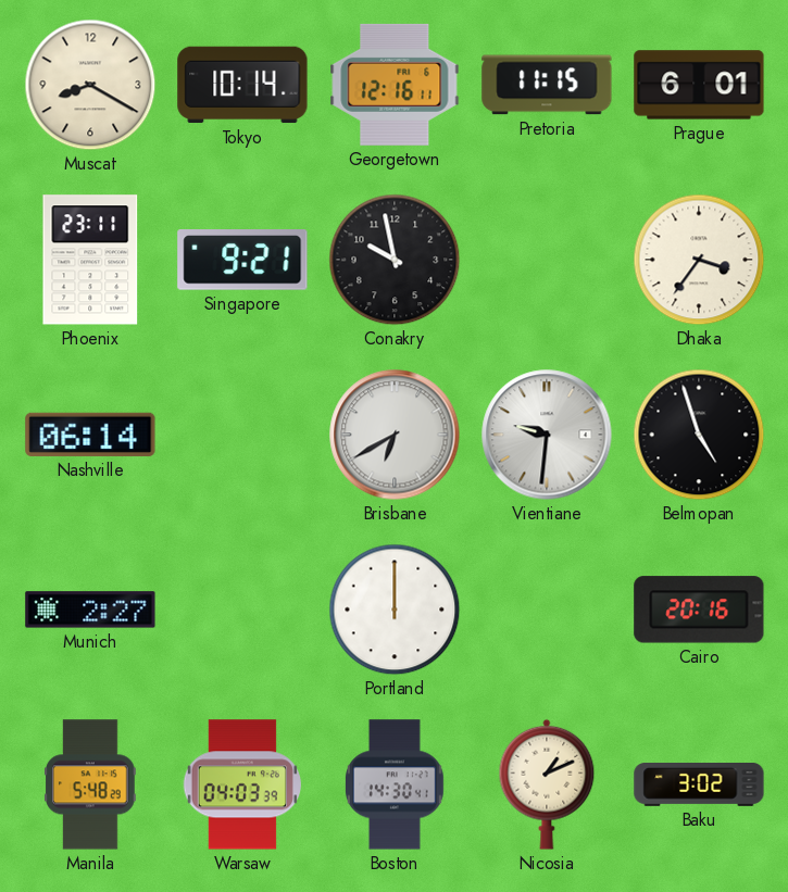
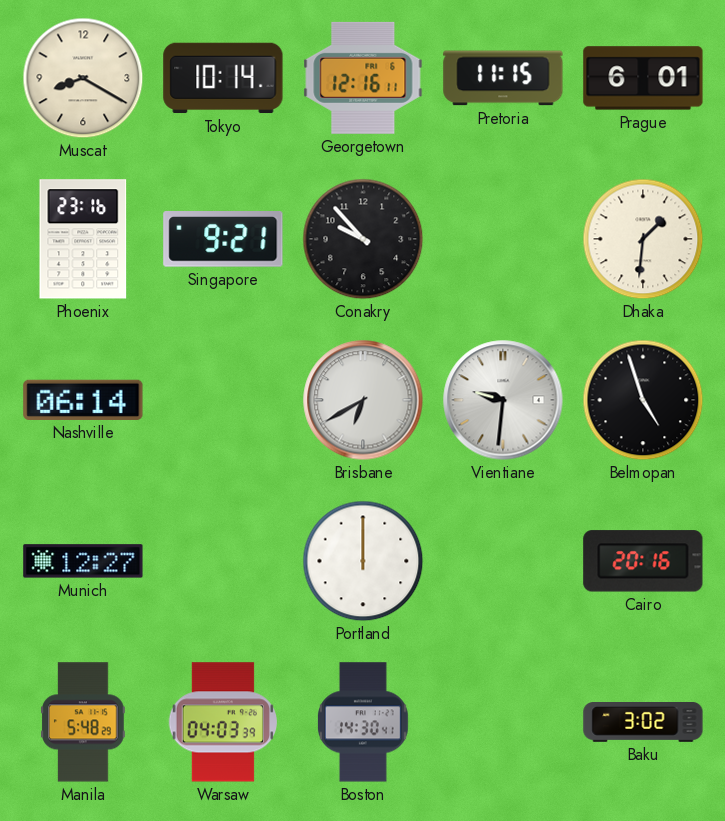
Phoenix: 23:11 -> 23:16 (83, 239)
Conakry: 9:58 -> 9:53 (363, 239)
Dhaka: 3:36 -> 1:31 (643, 239)
Munich: 2:27 -> 12:27 (83, 561)
Nicosia: 1:11 -> none (547, 784)
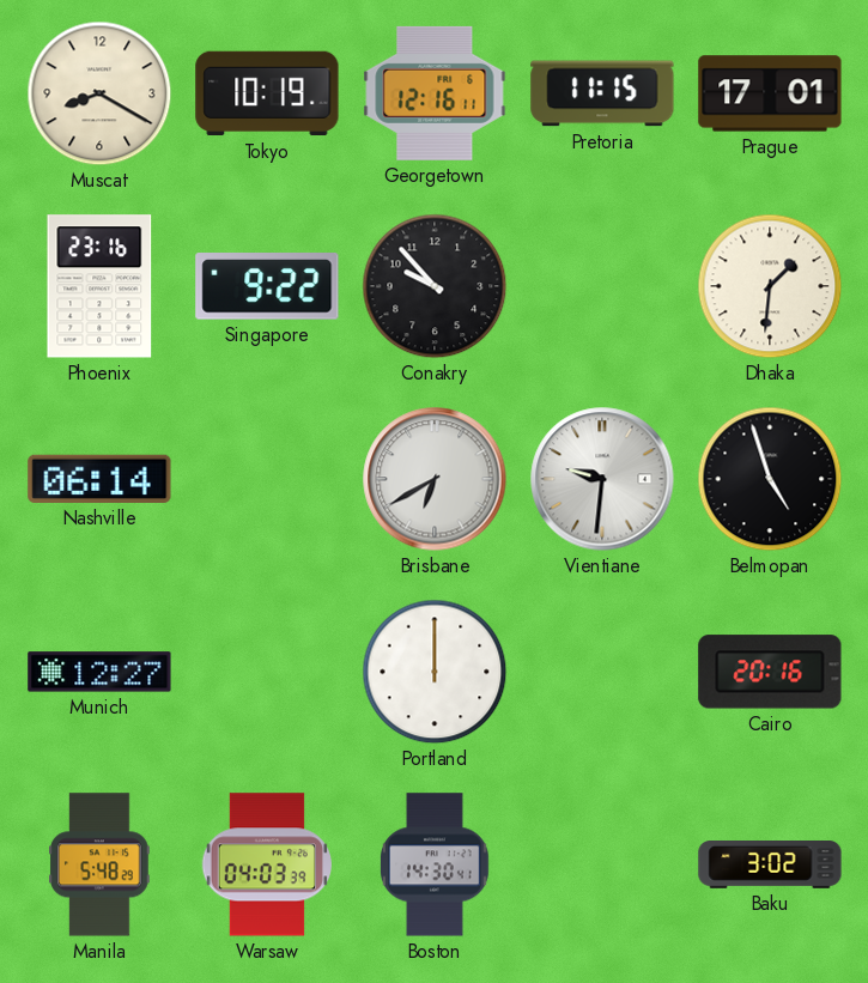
Tokyo: 10:14 -> 10:19 (267, 93)
Prague: 6:01 -> 17:01 (770, 93)
Singapore: 9:21 -> 9:22 (267, 286)
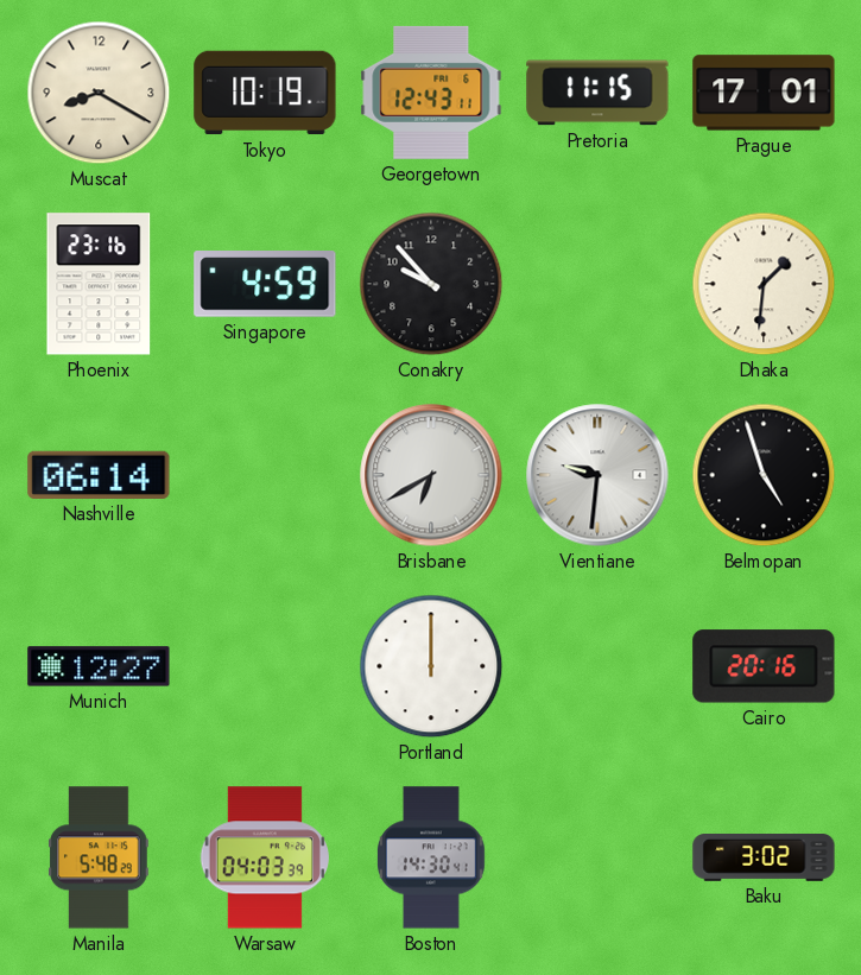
Georgetown: 12:16 -> 12:43 (431, 93)
Singapore: 9:22 -> 4:59 (265, 284)
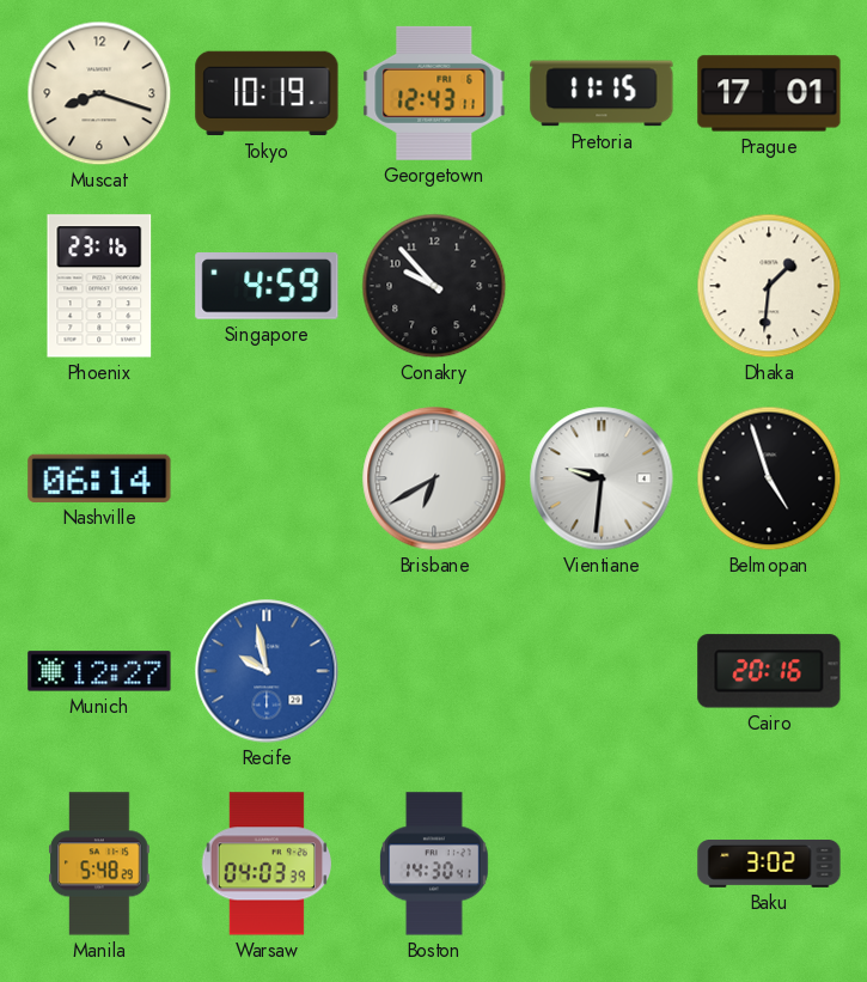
Muscat: 8:20 -> 8:18 (99, 93)
Recife: none -> 9:58 (267, 671)
Portland: 12:00 -> none (431, 666)
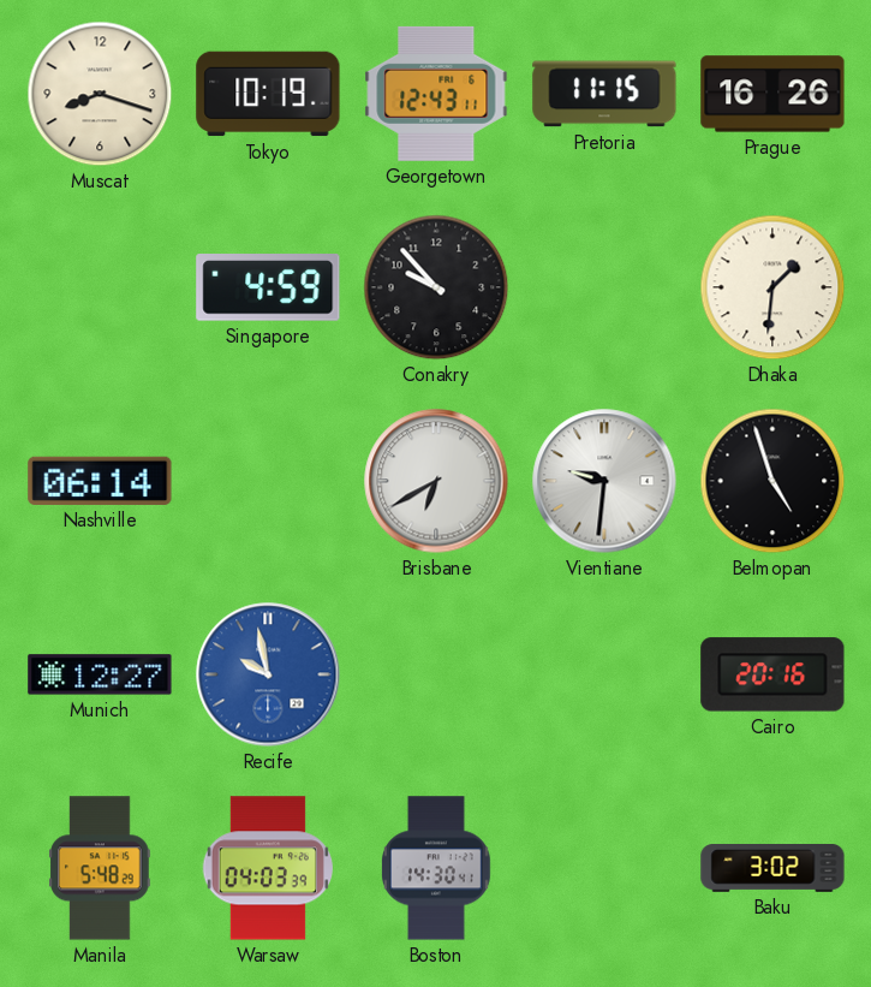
Prague: 17:01 -> 16:26 (772, 94)
Phoenix: 23:16 -> none (99, 286)
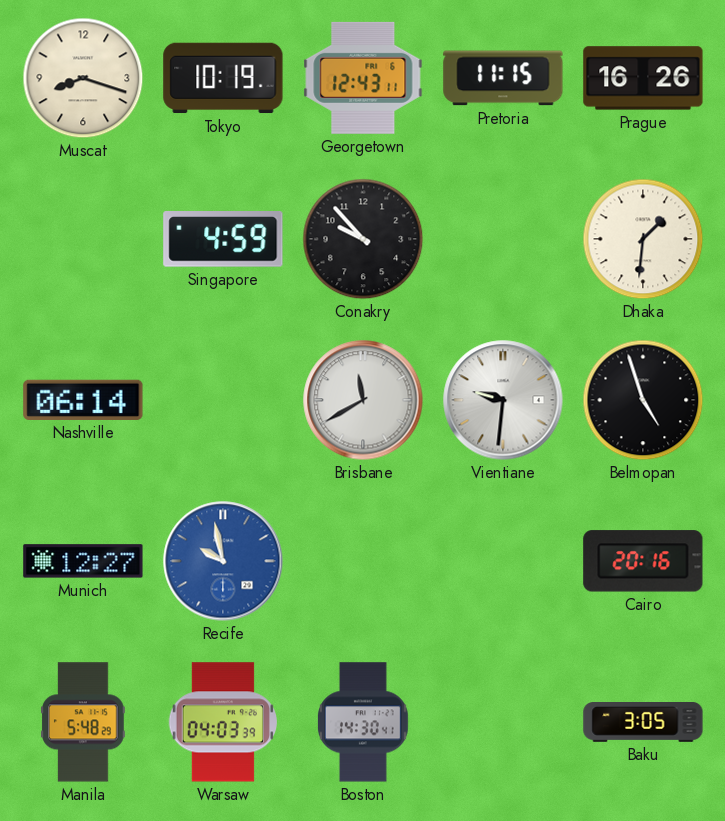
Brisbane: 6:40 -> 11:40 (363, 400)
Baku: 3:02 -> 3:05 (643, 723)
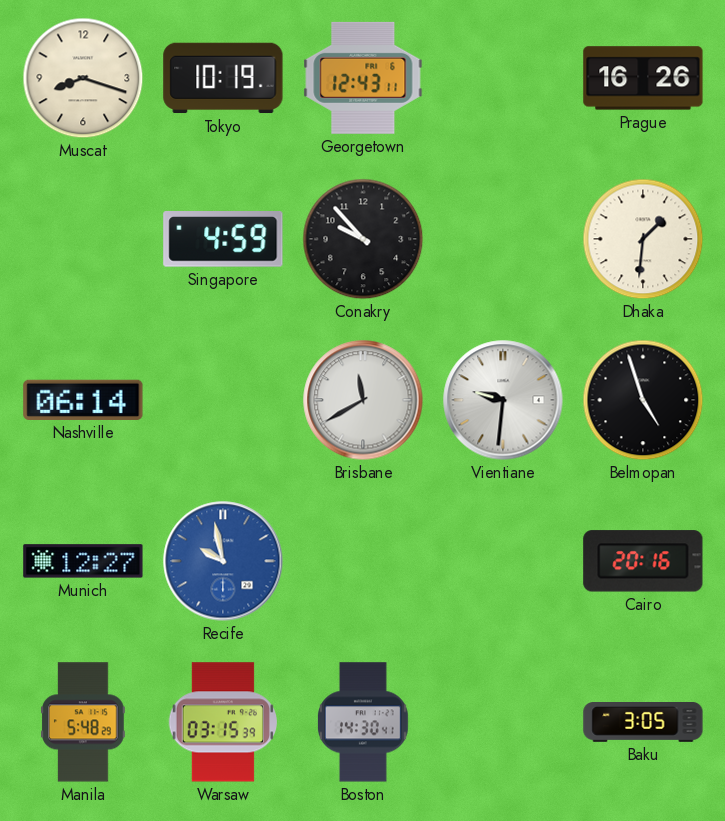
Pretoria: 11:15 -> none (503, 78)
Warsaw: 04:03 -> 03:15 (222, 722)
